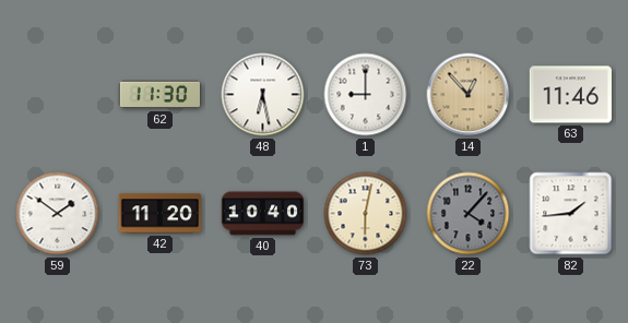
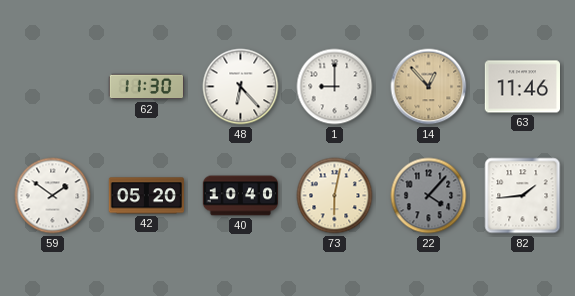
48: 6:28 -> 6:23 (241, 87)
42: 11:20 -> 05:20 (146, 196)
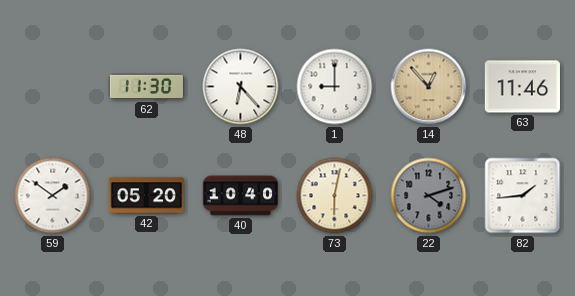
22: 4:07 -> 4:12 (429, 196)
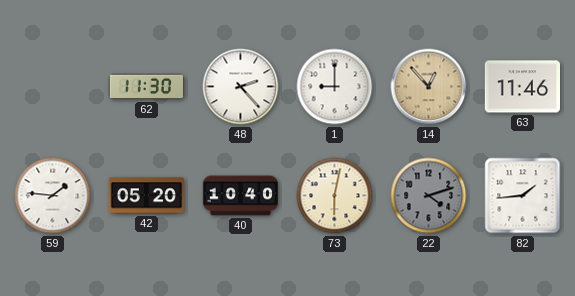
48: 6:23 -> 2:23 (241, 87)
59: 1:51 -> 1:46 (53, 196)
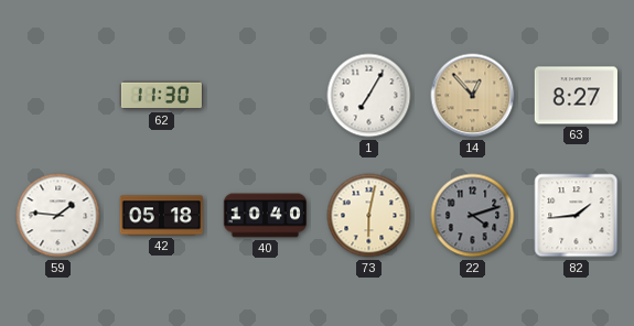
48: 2:23 -> none (241, 87)
1: 9:00 -> 7:05 (369, 96)
63: 11:46 -> 8:27 (576, 96)
42: 05:20 -> 05:18 (161, 216)
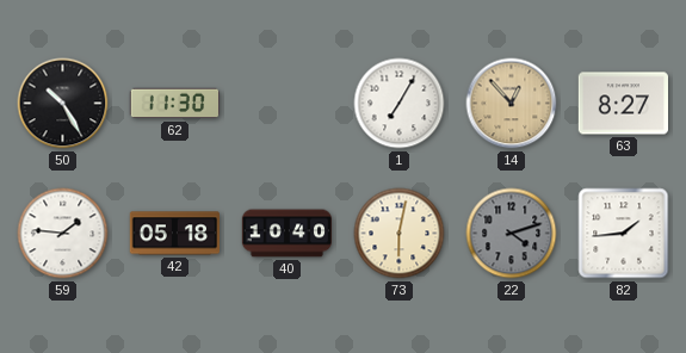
50: none -> 10:25 (63, 104)
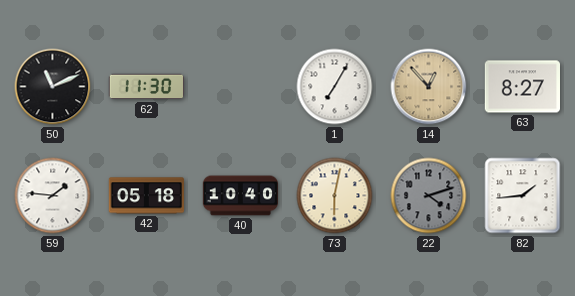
50: 10:25 -> 11:11 (53, 87)
